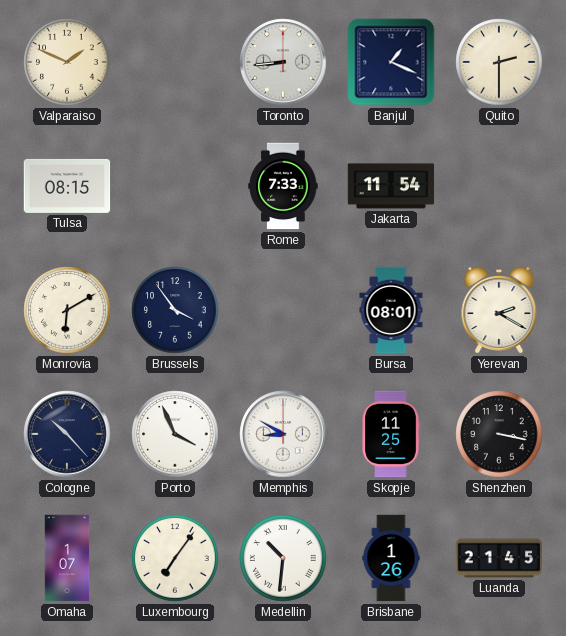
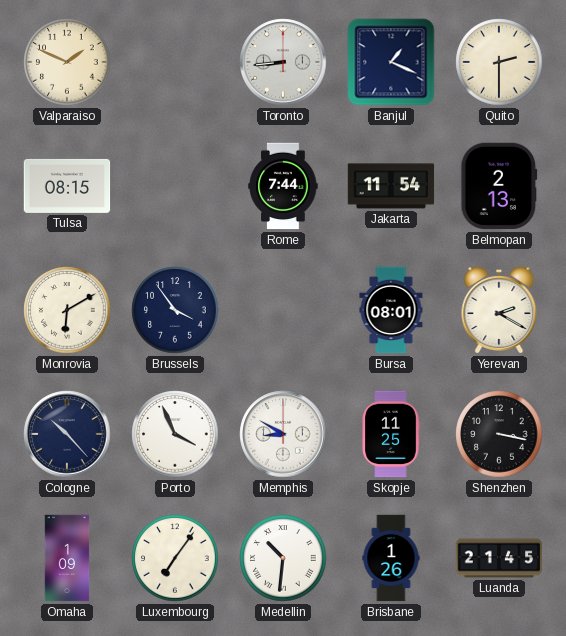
Rome: 7:33 -> 7:44 (283, 186)
Belmopan: none -> 2:13 (499, 186)
Omaha: 1:07 -> 1:09 (67, 558)
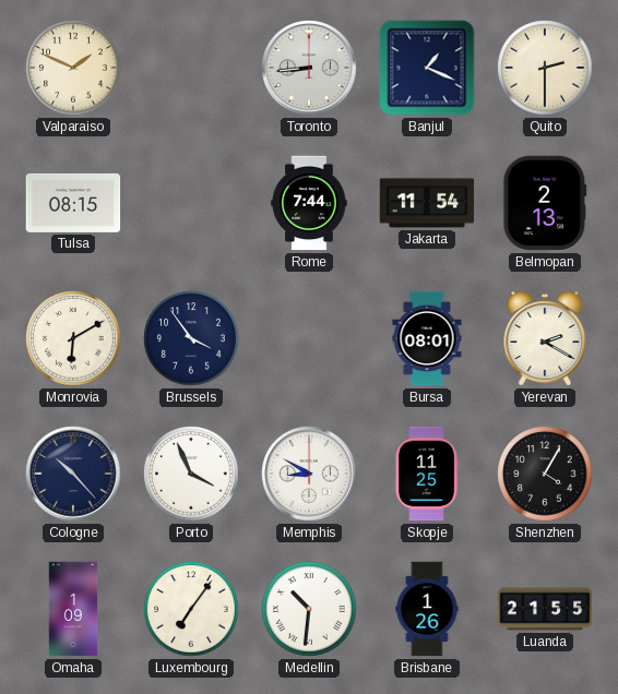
Shenzhen: 3:17 -> 4:05 (545, 474)
Luanda: 21:45 -> 21:55 (545, 609)
